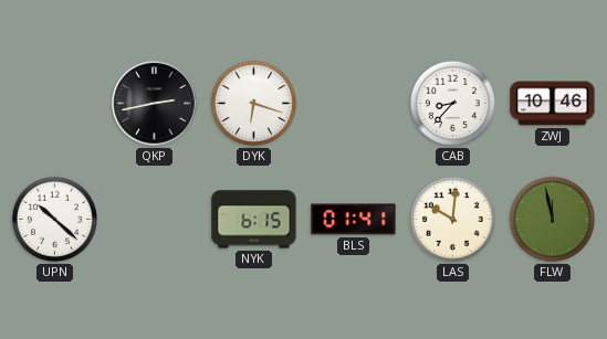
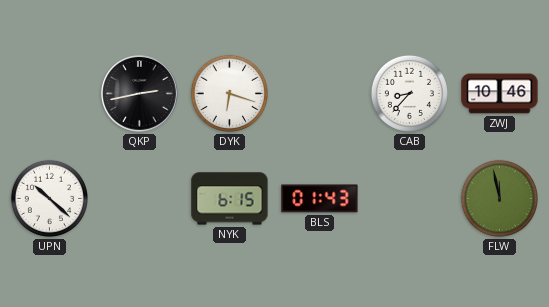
BLS: 01:41 -> 01:43 (320, 199)
LAS: 10:01 -> none (452, 219)
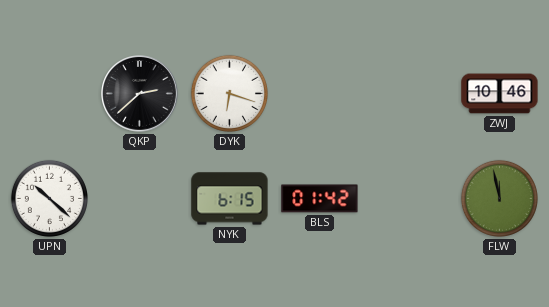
QKP: 2:43 -> 2:38 (140, 94)
CAB: 8:37 -> none (409, 93)
BLS: 01:43 -> 01:42 (320, 199)
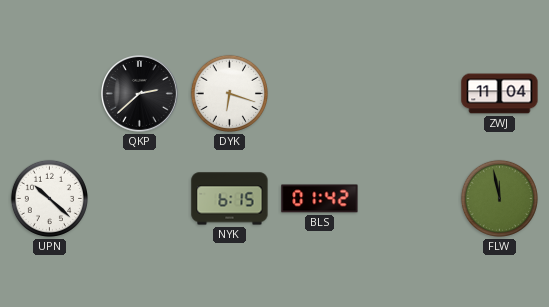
ZWJ: 10:46 -> 11:04 (500, 94)
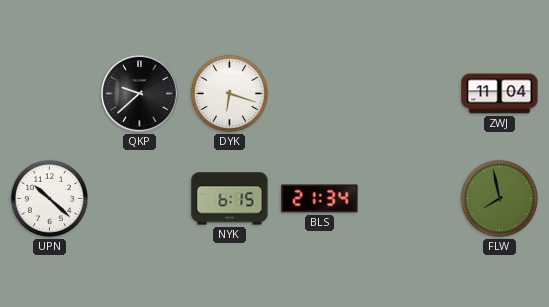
QKP: 2:38 -> 9:38 (140, 94)
BLS: 01:42 -> 21:34 (320, 199)
FLW: 11:58 -> 7:58 (499, 198)
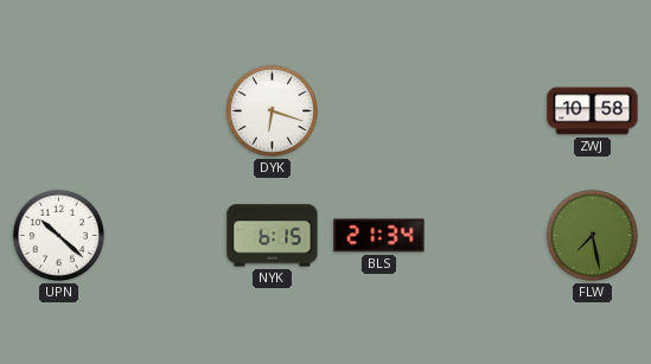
QKP: 9:38 -> none (140, 94)
ZWJ: 11:04 -> 10:58 (593, 111)
FLW: 7:58 -> 7:28 (592, 235)
